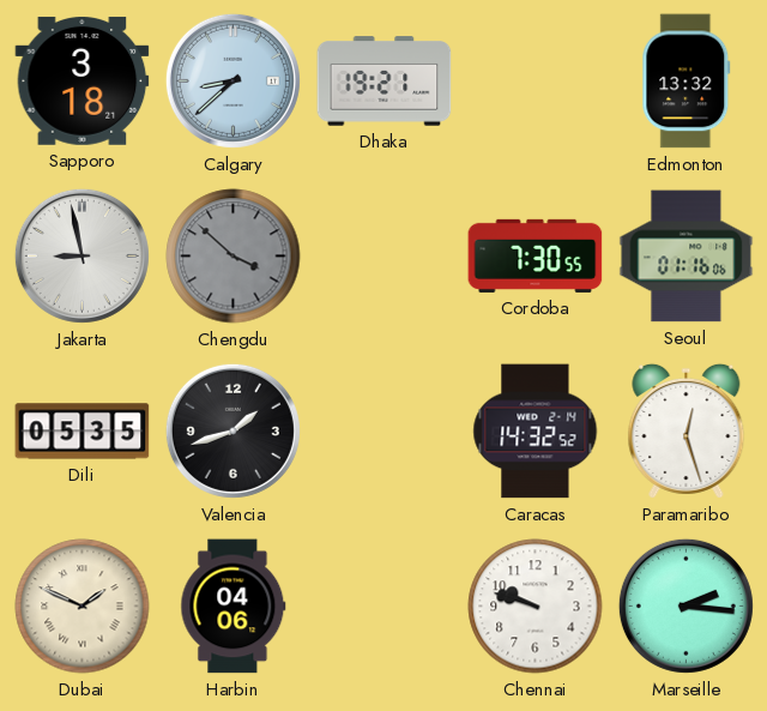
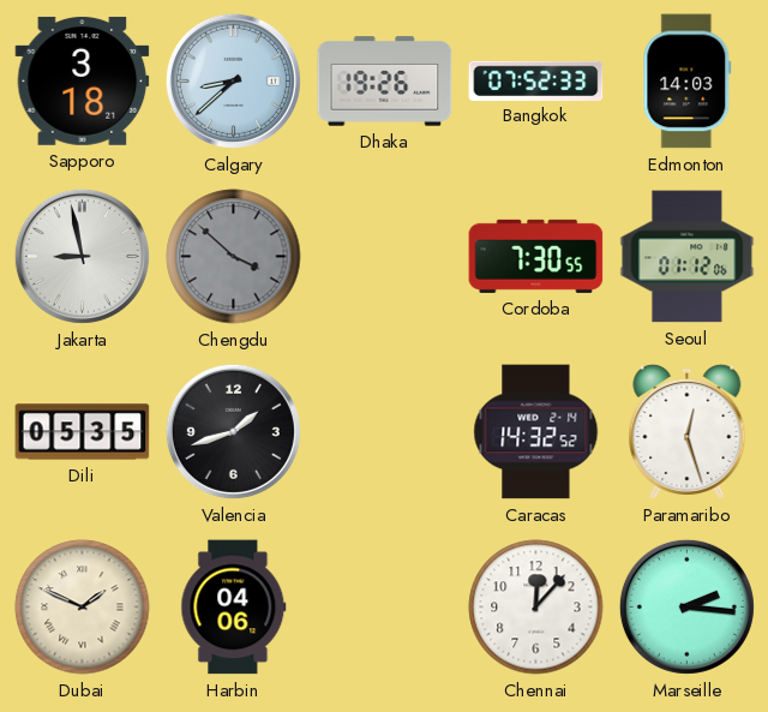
Dhaka: 19:21 -> 19:26 (385, 82)
Bangkok: none -> 07:52 (536, 80)
Edmonton: 13:32 -> 14:03 (688, 82)
Seoul: 01:16 -> 01:12 (688, 257)
Chennai: 9:48 -> 12:07 (536, 608)
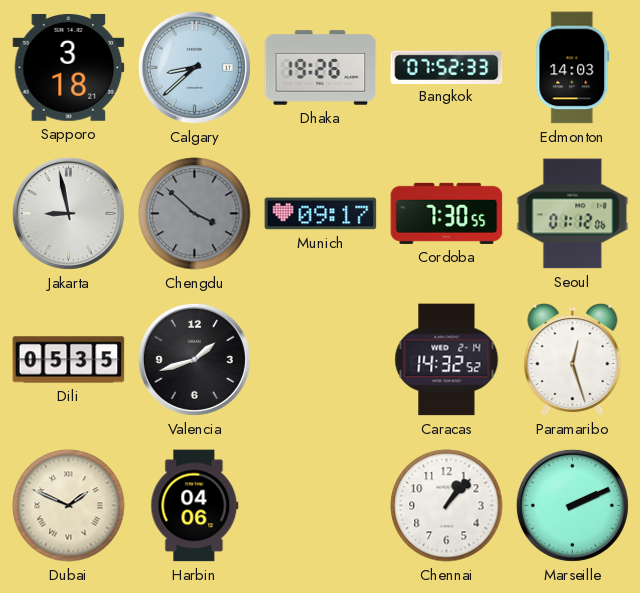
Munich: none -> 09:17 (321, 214)
Chennai: 12:07 -> 1:07 (447, 506)
Marseille: 2:16 -> 2:11 (572, 505)
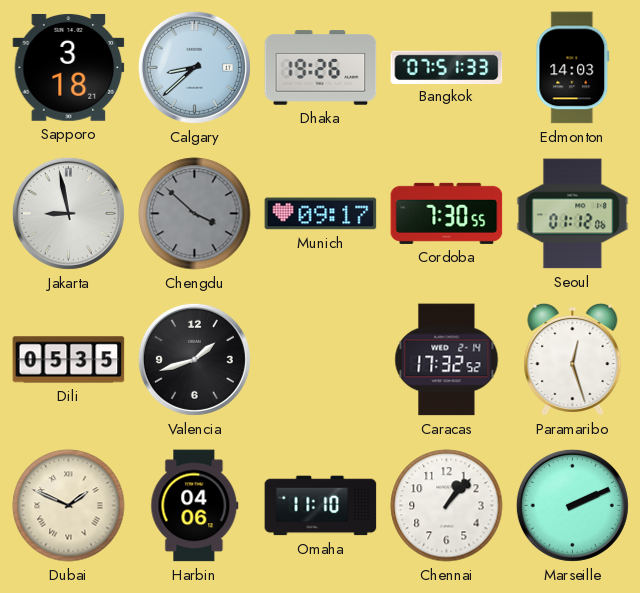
Bangkok: 07:52 -> 07:51 (447, 67)
Caracas: 14:32 -> 17:32 (447, 360)
Omaha: none -> 11:10 (321, 506)
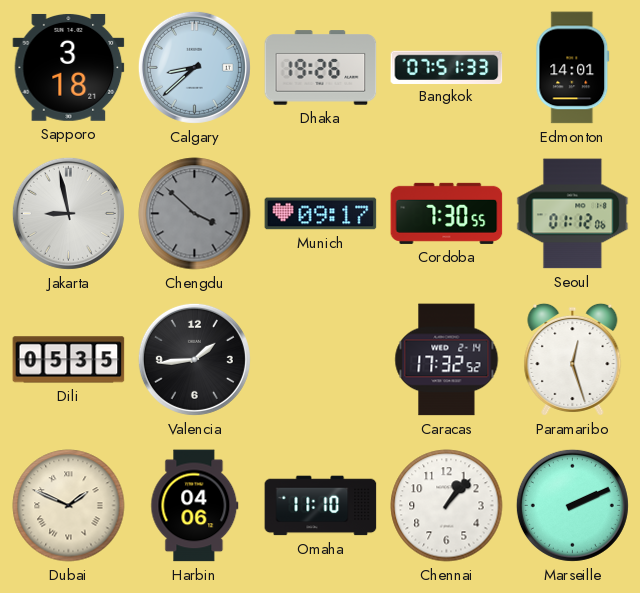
Edmonton: 14:03 -> 14:01 (573, 68)
Valencia: 1:42 -> 1:44 (194, 359)
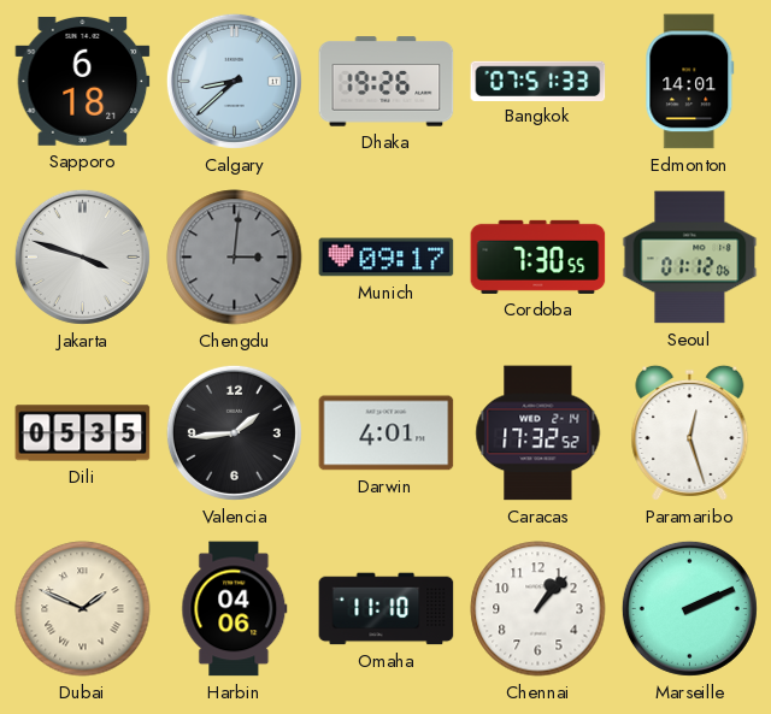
Sapporo: 3:18 -> 6:18 (83, 81)
Jakarta: 8:58 -> 3:48 (82, 256)
Chengdu: 3:52 -> 3:01 (235, 258)
Darwin: none -> 4:01 (387, 433)
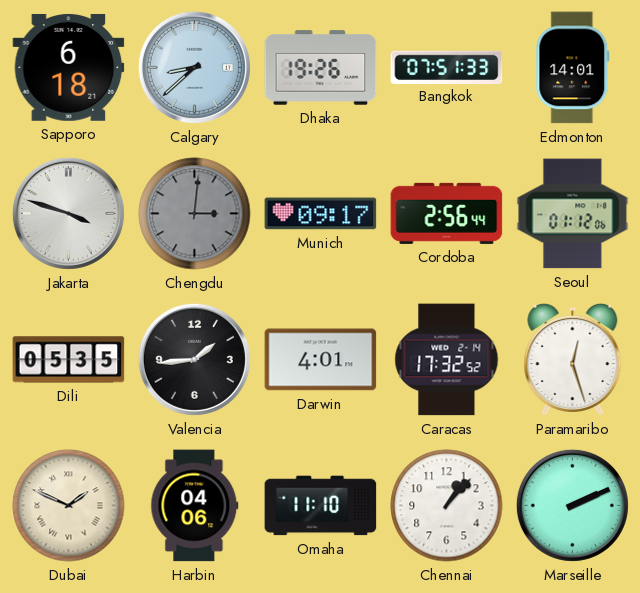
Cordoba: 7:30 -> 2:56 (447, 213)
